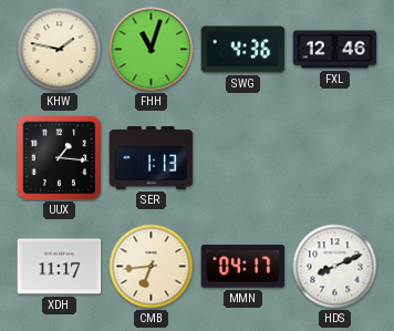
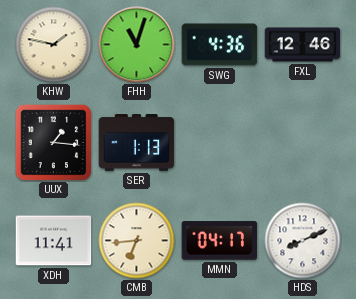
XDH: 11:17 -> 11:41 (54, 241)
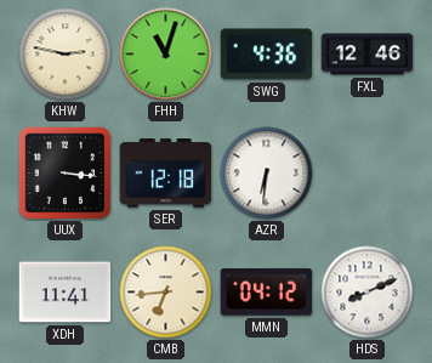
KHW: 1:47 -> 2:47 (66, 55)
UUX: 1:16 -> 3:16 (64, 172)
SER: 1:13 -> 12:18 (166, 174)
AZR: none -> 6:31 (267, 174)
MMN: 04:17 -> 04:12 (267, 293)
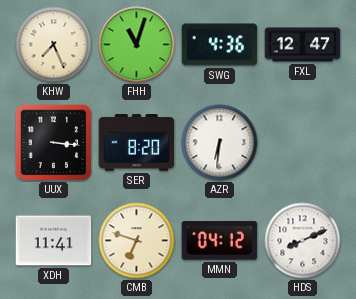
KHW: 2:47 -> 7:26 (54, 45)
FXL: 12:46 -> 12:47 (303, 45)
SER: 12:18 -> 8:20 (137, 143)
CMB: 6:44 -> 6:48 (137, 241)
